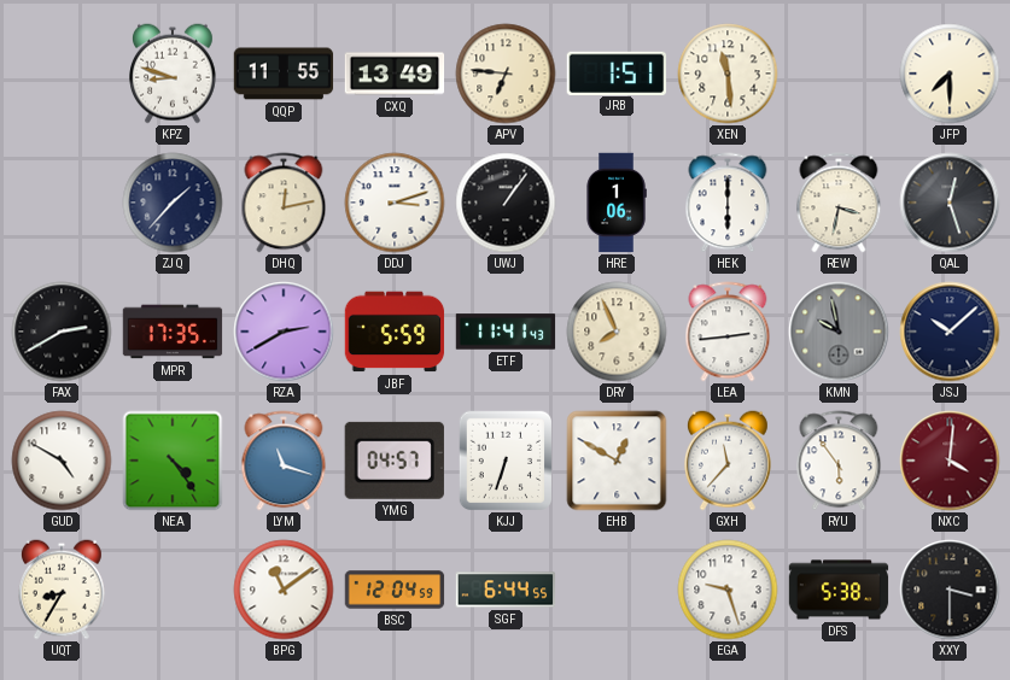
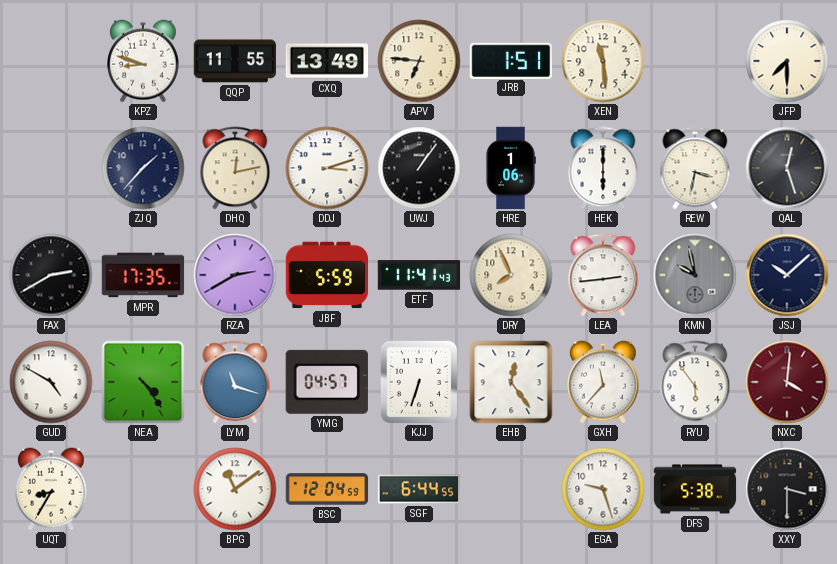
EHB: 12:50 -> 12:24 (511, 382)
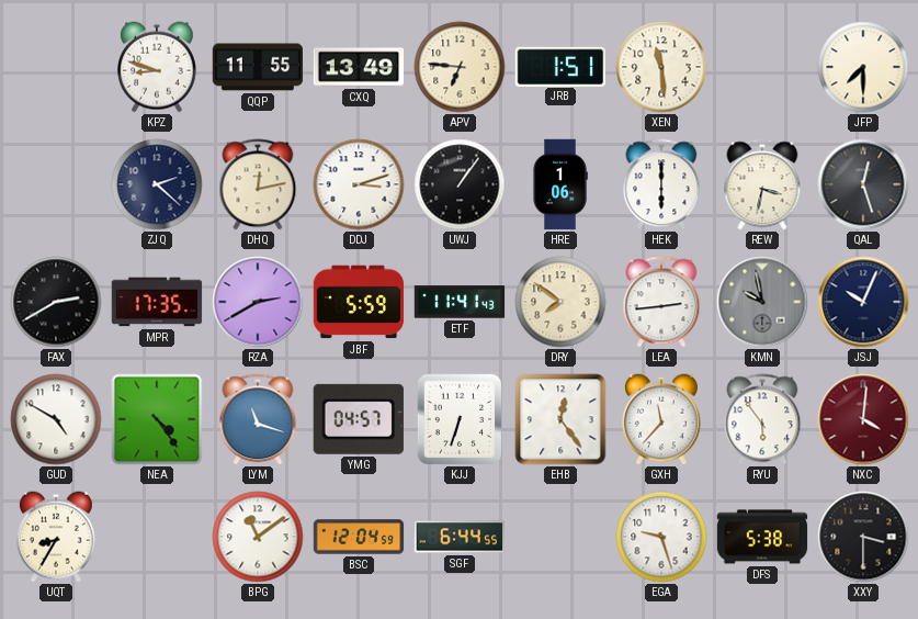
ZJQ: 1:37 -> 2:22 (157, 184)
DRY: 7:56 -> 7:51 (560, 302)
JSJ: 10:08 -> 10:04 (863, 302)
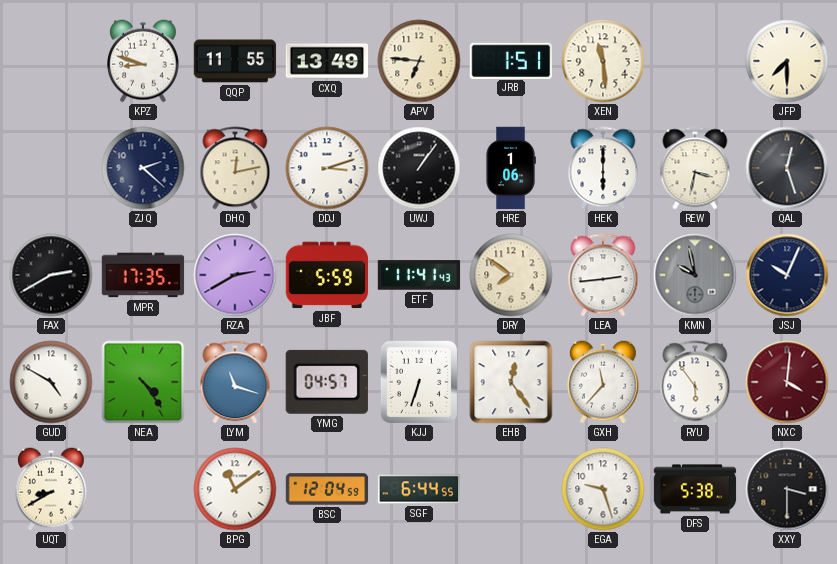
UQT: 8:35 -> 8:40 (52, 489)
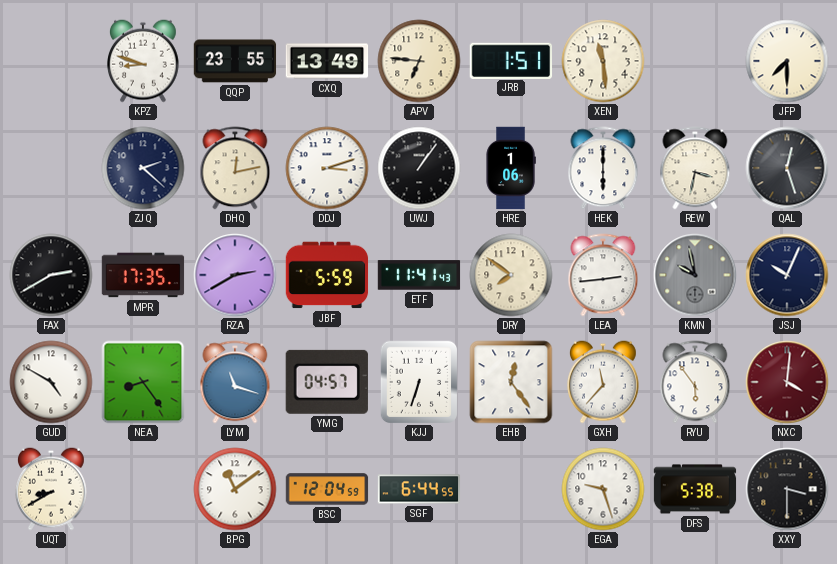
QQP: 11:55 -> 23:55 (235, 61)
NEA: 4:24 -> 8:24 (143, 382)
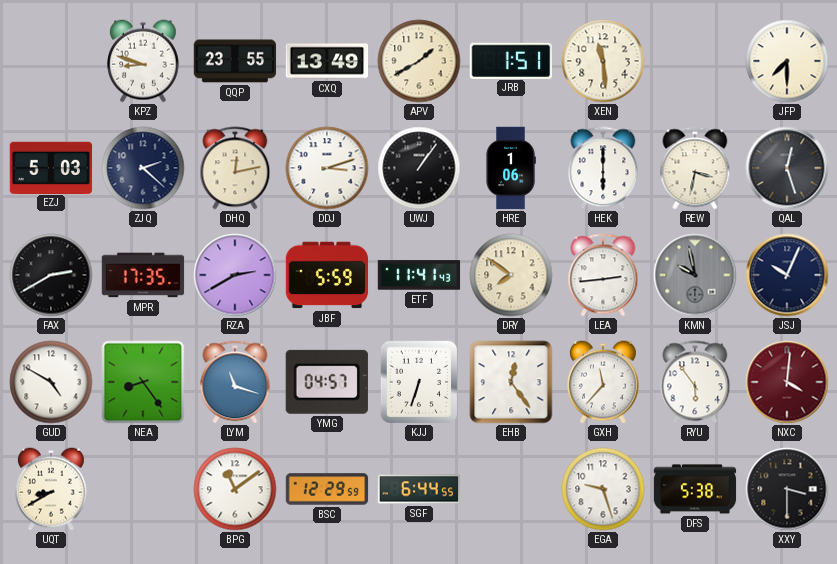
APV: 6:46 -> 1:40 (419, 61)
EZJ: none -> 5:03 (51, 167)
BSC: 12:04 -> 12:29 (327, 489)
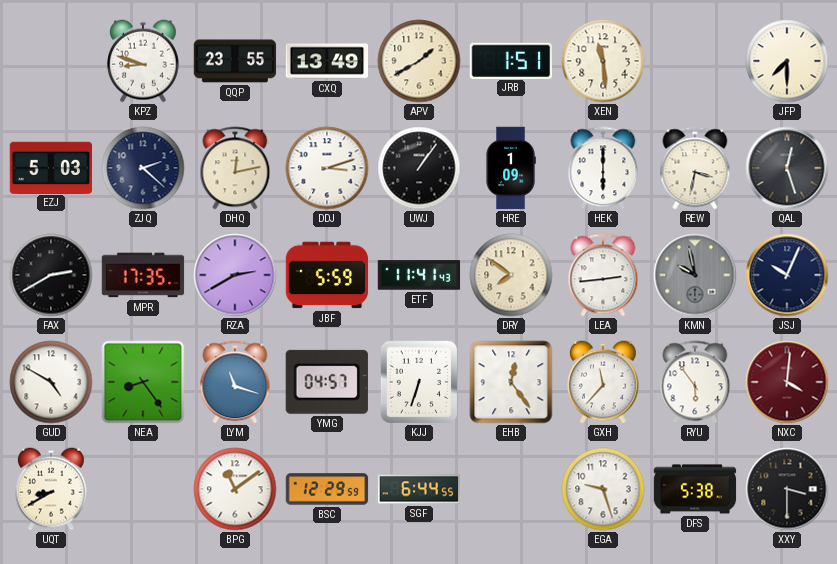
HRE: 1:06 -> 1:09 (511, 168)
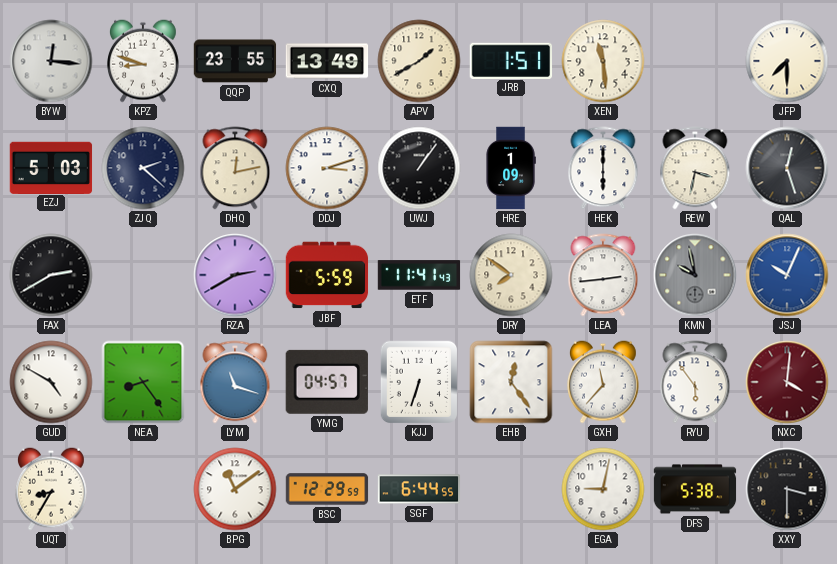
BYW: none -> 12:16 (51, 61)
MPR: 17:35 -> none (143, 275)
JSJ dial: navy -> blue (787, 275)
UQT: 8:40 -> 8:35 (52, 489)
EGA: 9:27 -> 9:02 (603, 489)
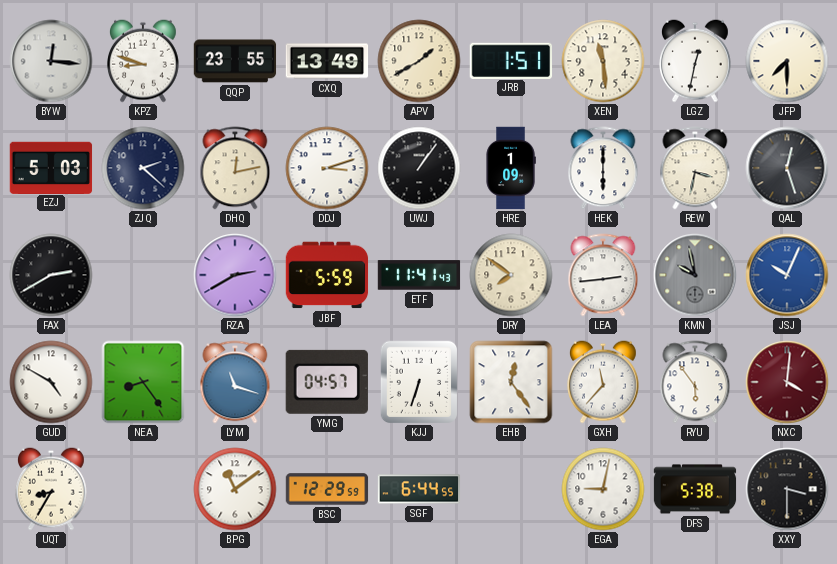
LGZ: none -> 12:32 (696, 61)
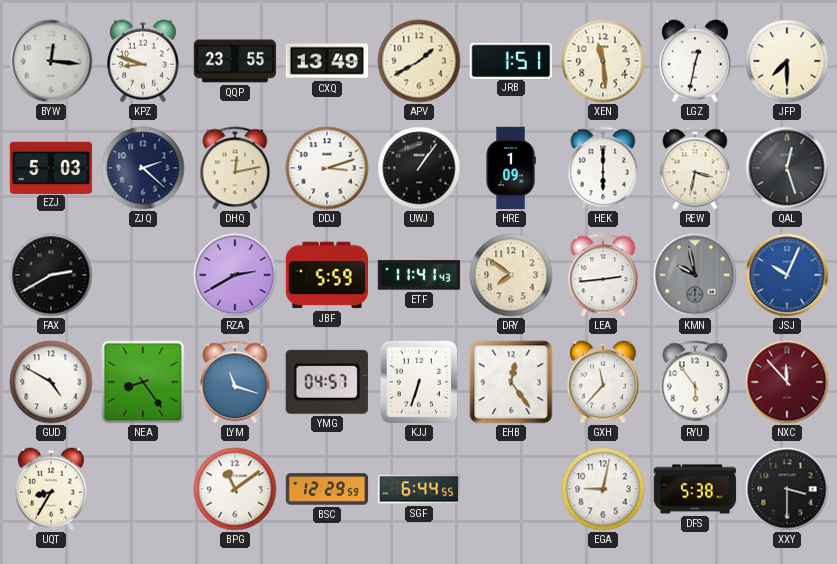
NXC: 4:01 -> 11:53 (787, 382)
